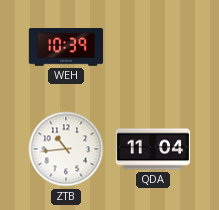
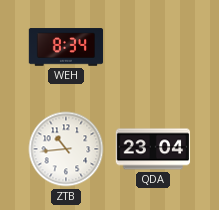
WEH: 10:39 -> 8:34 (66, 47)
QDA: 11:04 -> 23:04 (153, 149)
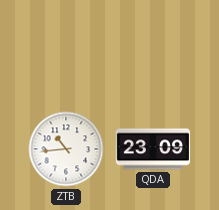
WEH: 8:34 -> none (66, 47)
QDA: 23:04 -> 23:09 (153, 149)
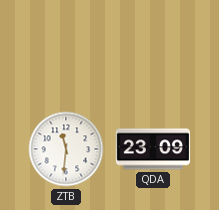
ZTB: 10:44 -> 11:31 (66, 149)
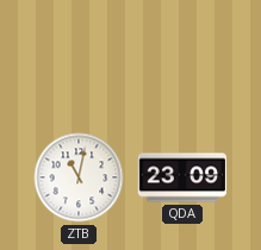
ZTB: 11:31 -> 11:02 (79, 177)
